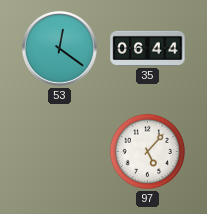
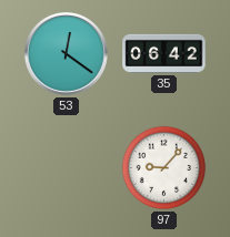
35: 06:44 -> 06:42 (164, 53)
97: 5:07 -> 9:07 (164, 168)
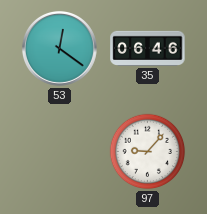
35: 06:42 -> 06:46 (148, 48)
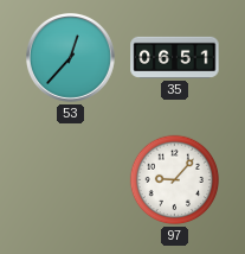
53: 12:21 -> 12:37 (70, 57)
35: 06:46 -> 06:51 (175, 57)
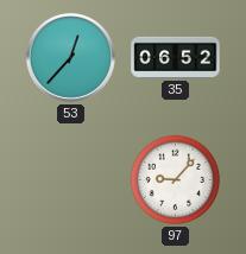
35: 06:51 -> 06:52 (176, 57)
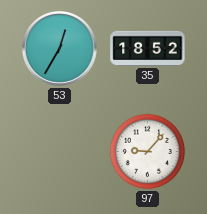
53: 12:37 -> 12:35 (59, 48)
35: 06:52 -> 18:52 (148, 48)
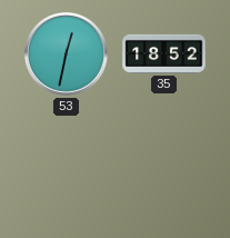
53: 12:35 -> 12:32 (66, 53)
97: 9:07 -> none (148, 152)
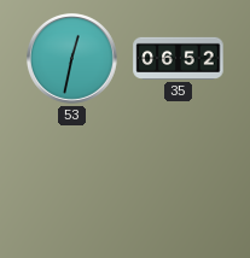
35: 18:52 -> 06:52 (179, 58)
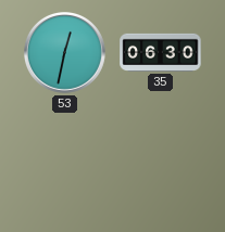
35: 06:52 -> 06:30 (161, 52)
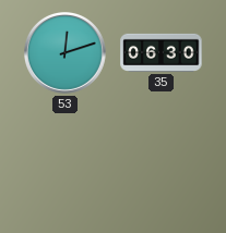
53: 12:32 -> 12:12 (64, 52)
